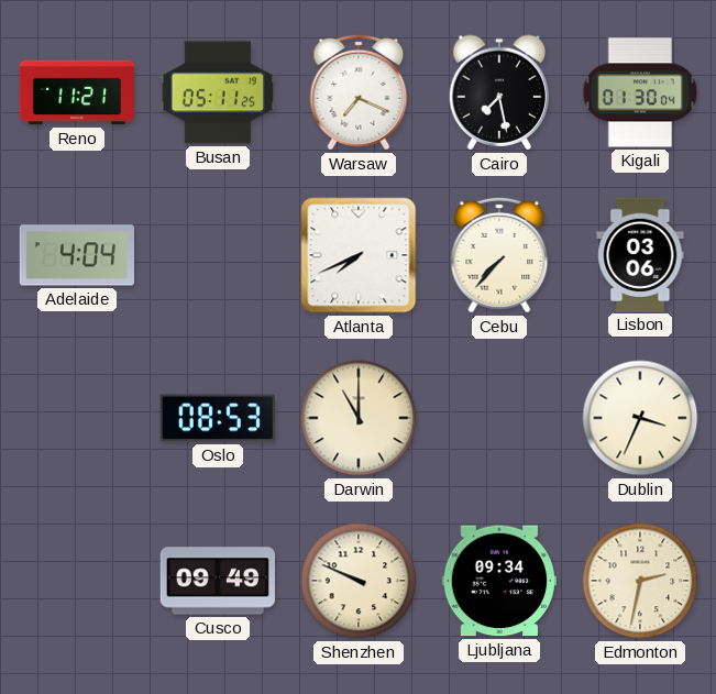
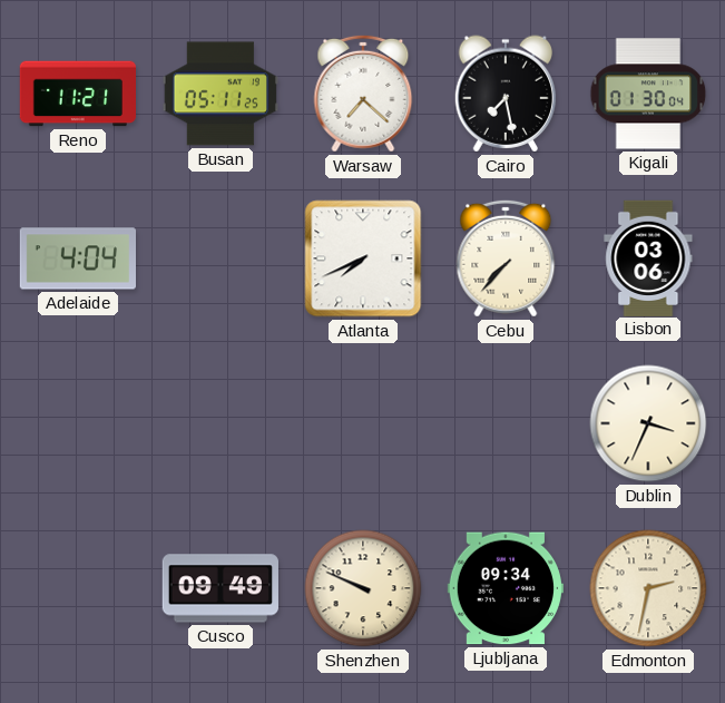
Warsaw: 7:19 -> 7:22 (363, 94)
Oslo: 08:53 -> none (218, 418)
Darwin: 11:00 -> none (359, 418)
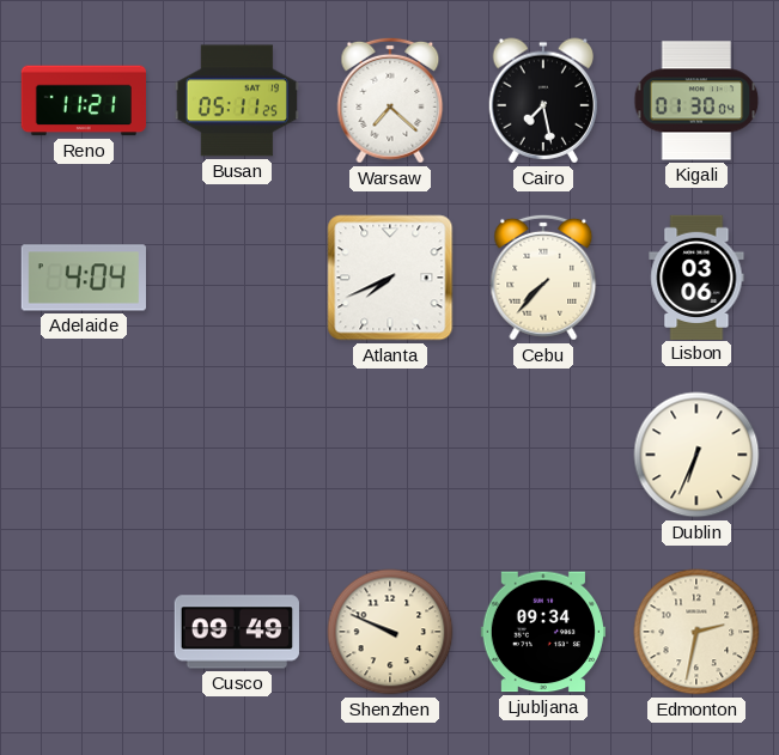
Dublin: 3:34 -> 6:34 (696, 455)
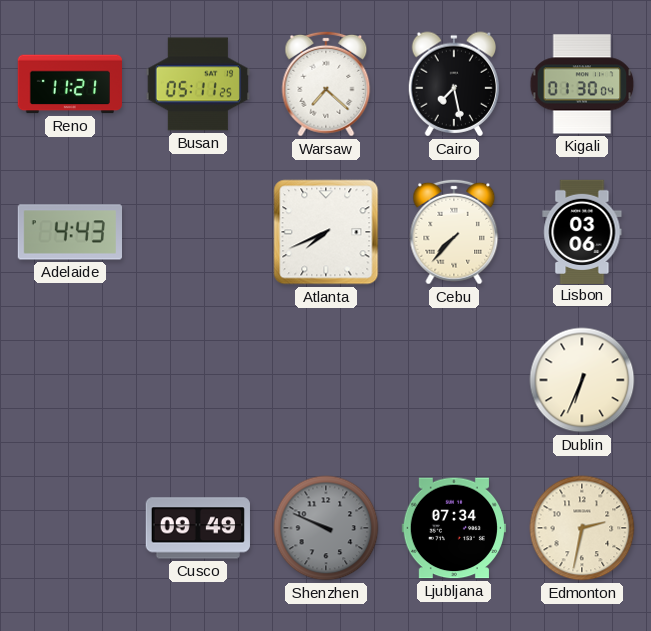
Adelaide: 4:04 -> 4:43 (69, 232)
Shenzhen dial: cream -> grey (326, 528)
Ljubljana: 09:34 -> 07:34 (453, 528)
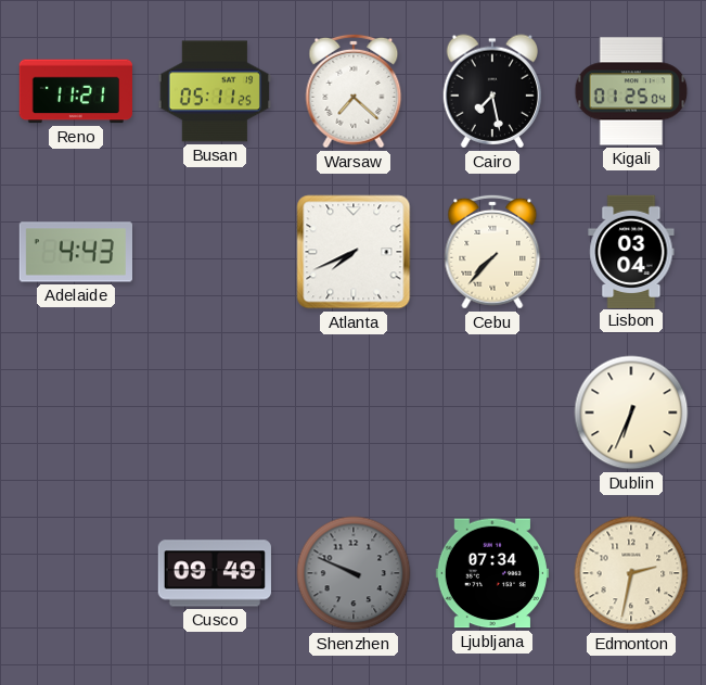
Kigali: 01:30 -> 01:25 (631, 91)
Lisbon: 03:06 -> 03:04 (631, 251)
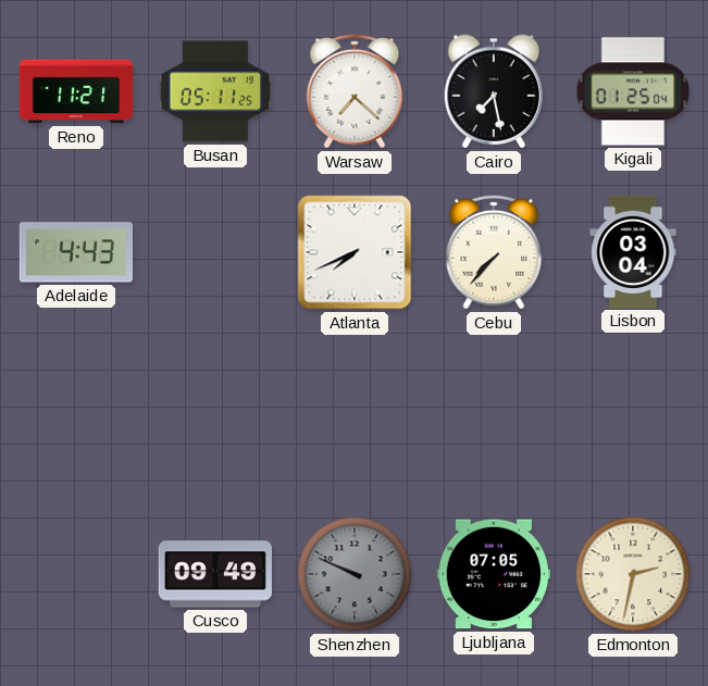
Dublin: 6:34 -> none (631, 413)
Ljubljana: 07:34 -> 07:05 (493, 574)
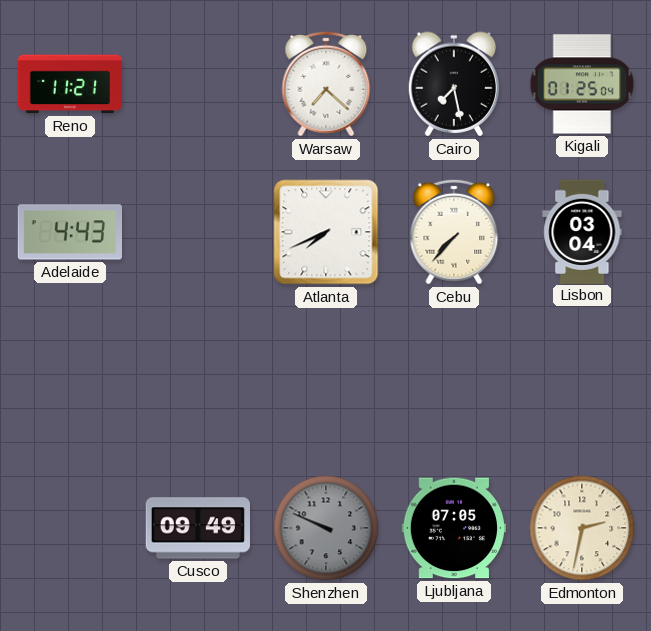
Busan: 05:11 -> none (214, 91)
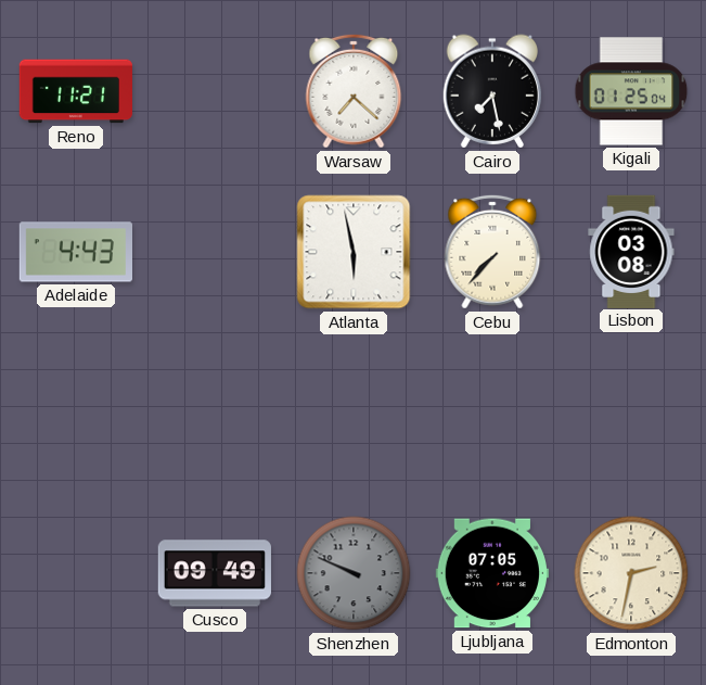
Atlanta: 7:41 -> 5:58 (354, 252)
Lisbon: 03:04 -> 03:08 (631, 251)
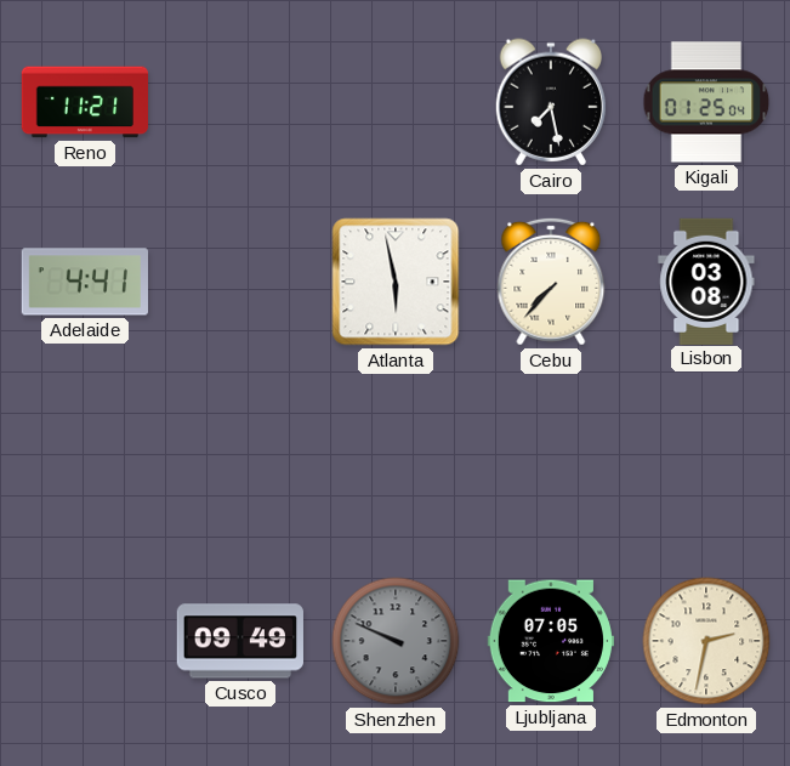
Warsaw: 7:22 -> none (354, 91)
Adelaide: 4:43 -> 4:41 (84, 282)
